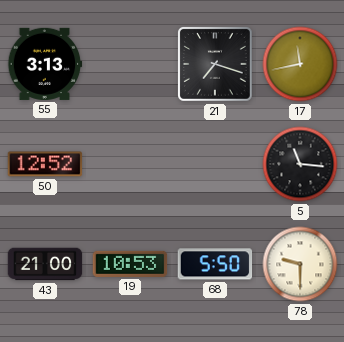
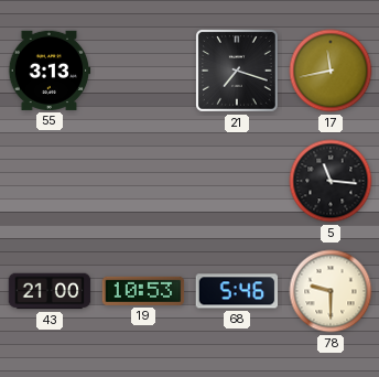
50: 12:52 -> none (45, 164)
68: 5:50 -> 5:46 (237, 291)
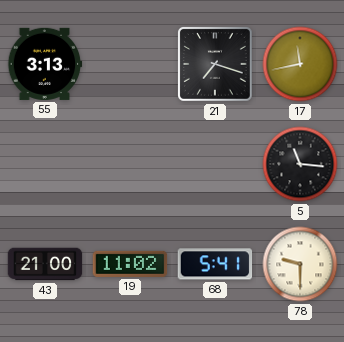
19: 10:53 -> 11:02 (130, 264)
68: 5:46 -> 5:41 (215, 264)
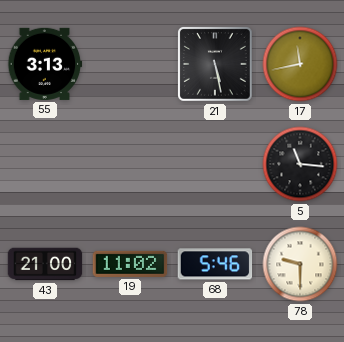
21: 7:18 -> 5:28 (216, 65)
68: 5:41 -> 5:46 (215, 264)
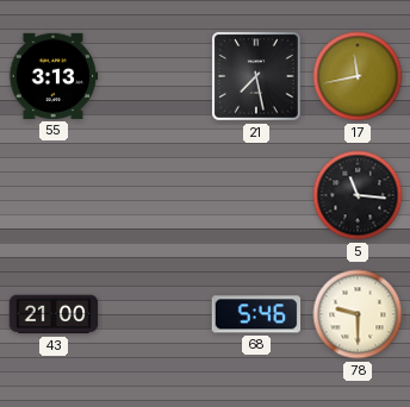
21: 5:28 -> 7:28 (257, 77)
19: 11:02 -> none (130, 264)
